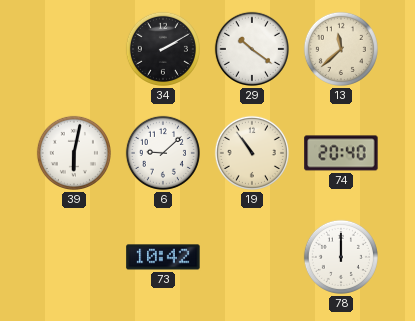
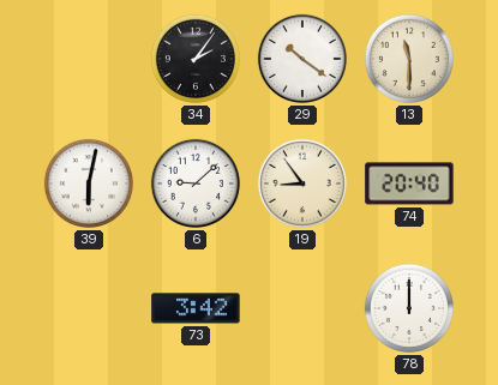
34: 2:10 -> 2:06 (196, 59)
13: 11:38 -> 11:30 (409, 59)
19: 10:54 -> 8:54 (302, 184)
73: 10:42 -> 3:42 (196, 308)
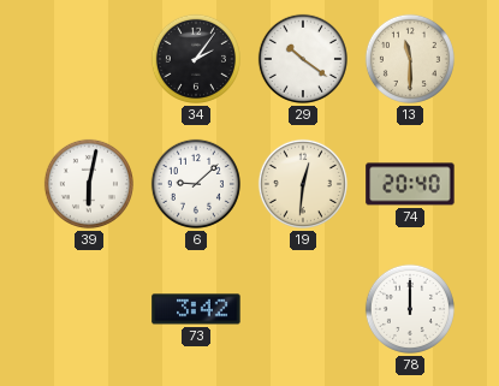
19: 8:54 -> 12:31 (303, 184)
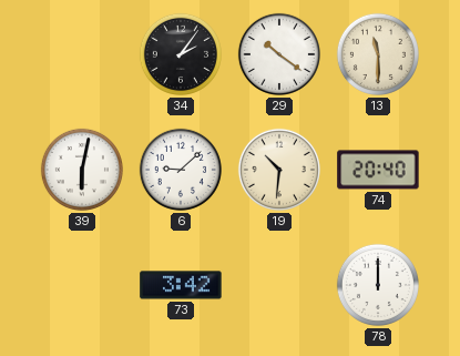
19: 12:31 -> 10:31 (279, 170)
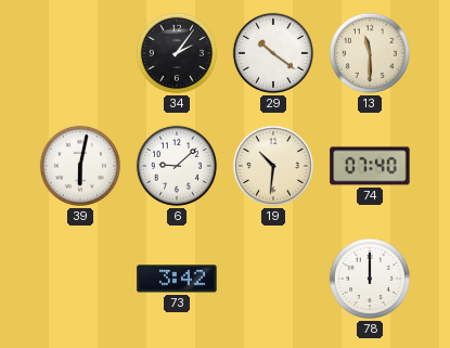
74: 20:40 -> 07:40 (370, 166)
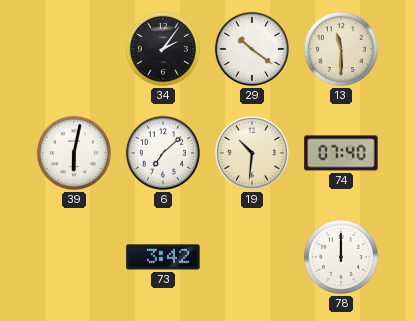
6: 9:08 -> 7:08 (163, 153)
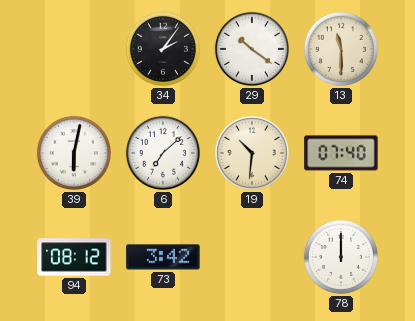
94: none -> 08:12 (74, 257)
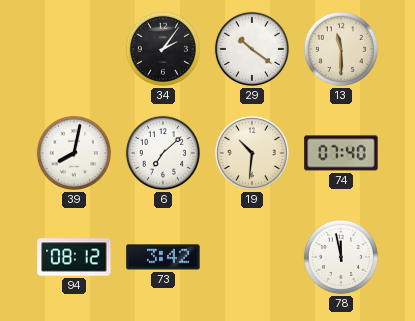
39: 6:02 -> 8:02 (74, 153)
78: 12:00 -> 11:58 (341, 257)
